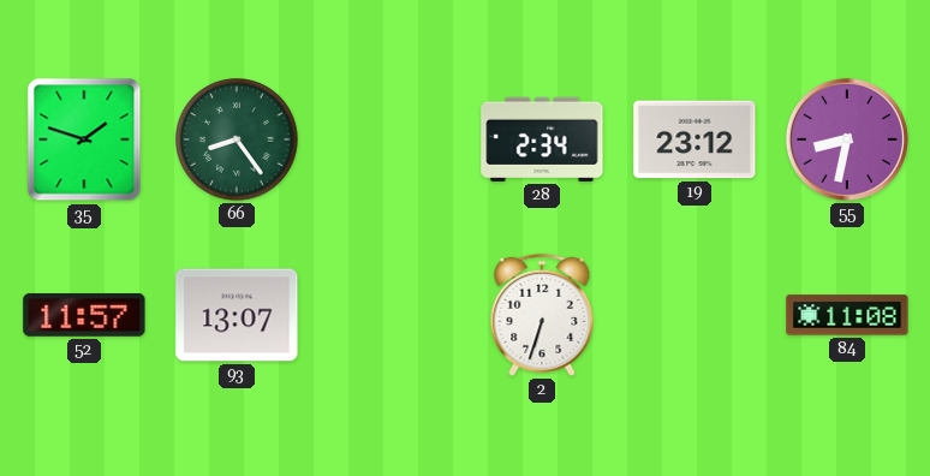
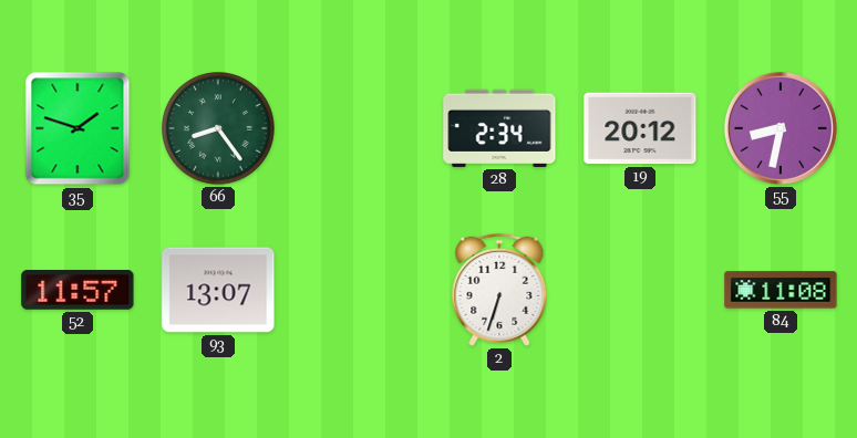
19: 23:12 -> 20:12 (640, 128)
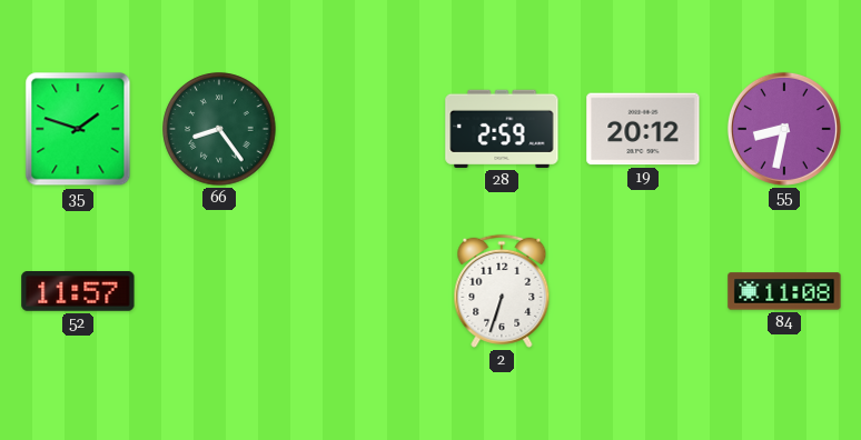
28: 2:34 -> 2:59 (502, 129)
93: 13:07 -> none (218, 290)
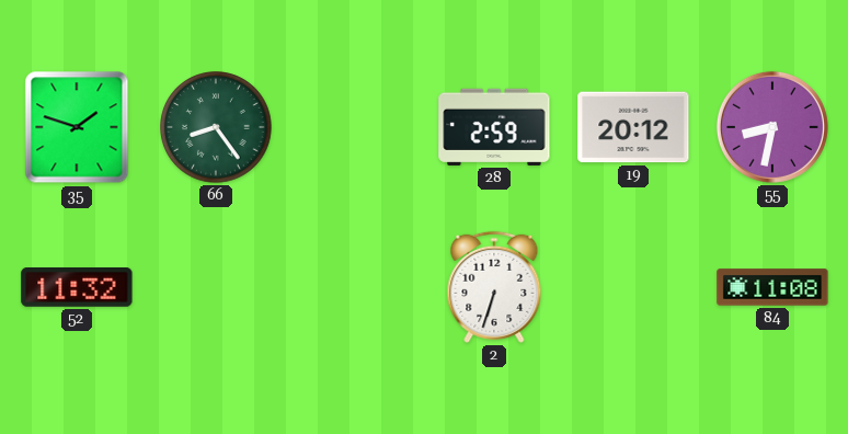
52: 11:57 -> 11:32 (77, 288)
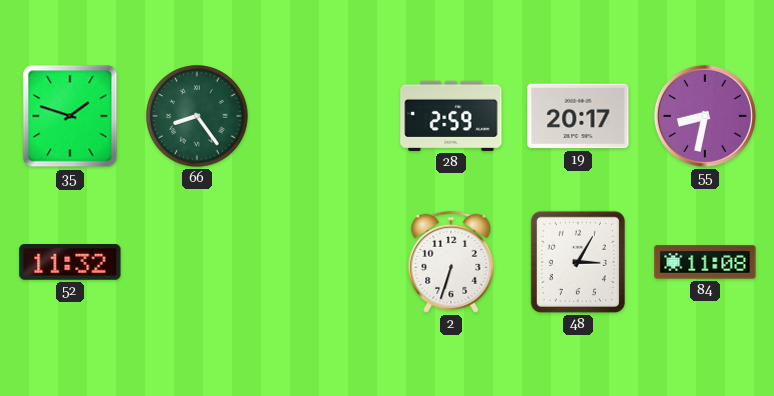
19: 20:12 -> 20:17 (578, 116)
48: none -> 3:05 (578, 262)
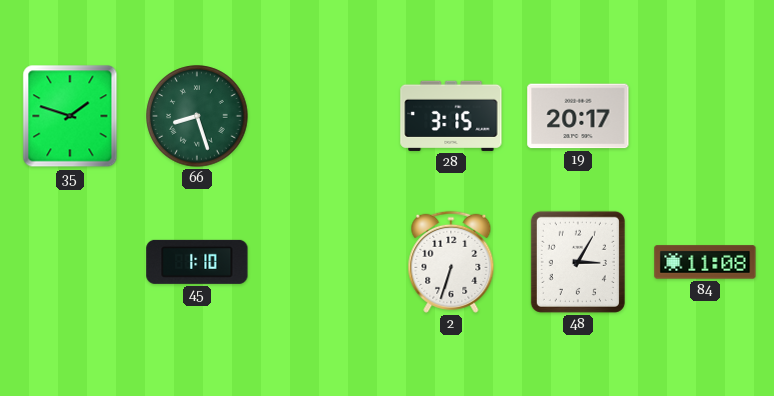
66: 8:24 -> 8:27 (197, 116)
28: 2:59 -> 3:15 (451, 116)
55: 8:32 -> none (705, 116)
52: 11:32 -> none (70, 263)
45: none -> 1:10 (197, 262)
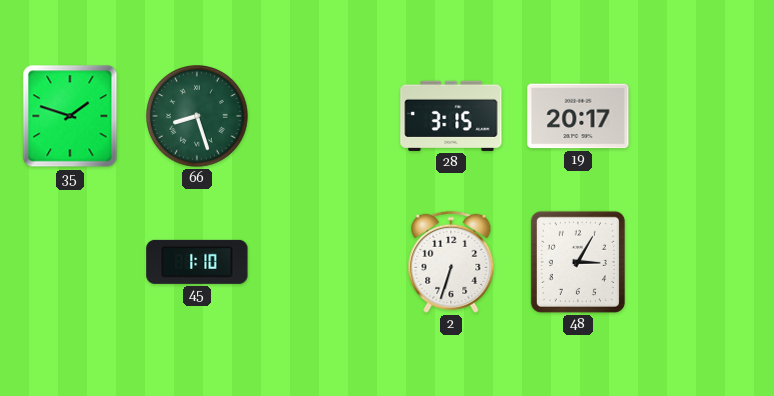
84: 11:08 -> none (705, 262)
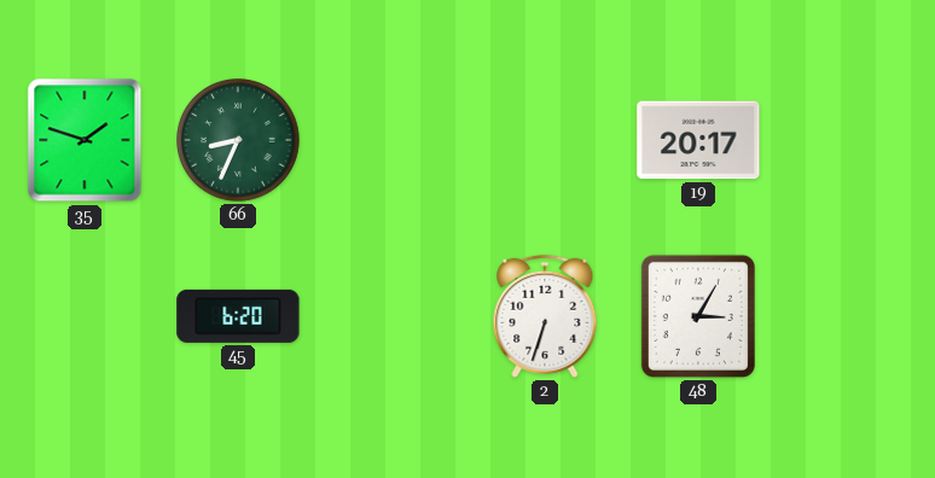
66: 8:27 -> 8:34 (238, 140)
28: 3:15 -> none (451, 116)
45: 1:10 -> 6:20 (238, 316)
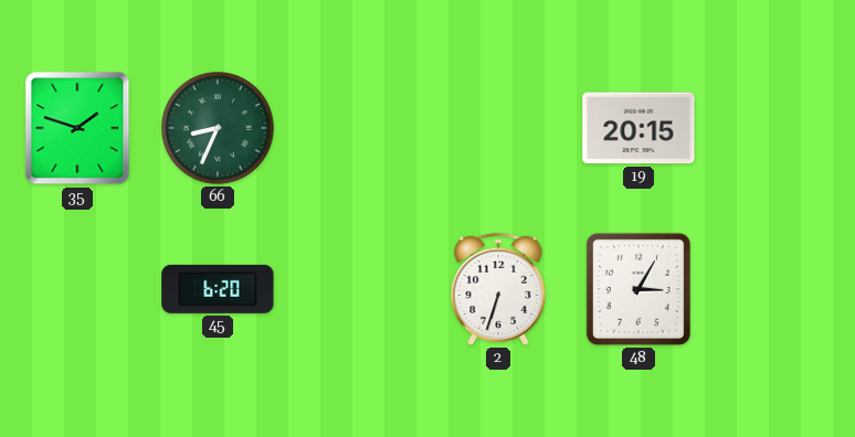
19: 20:17 -> 20:15 (638, 128)
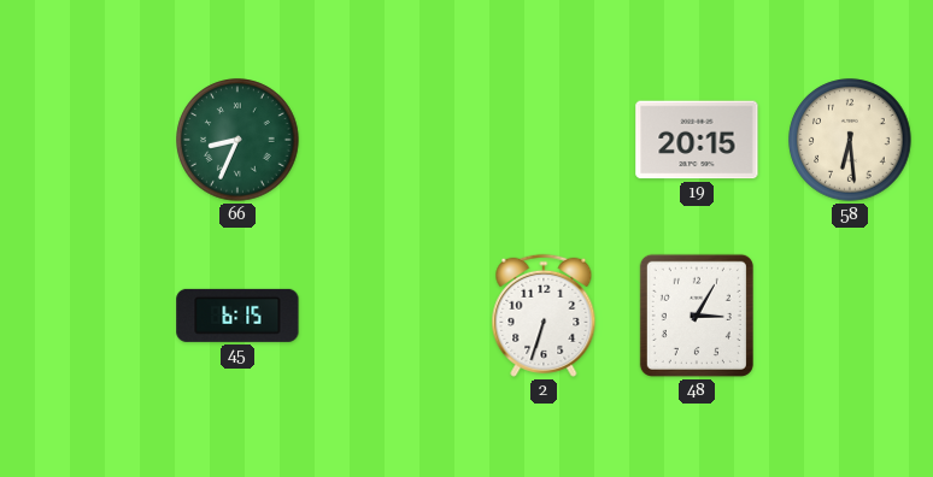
35: 1:48 -> none (77, 128)
58: none -> 6:29 (850, 140)
45: 6:20 -> 6:15 (237, 316)
